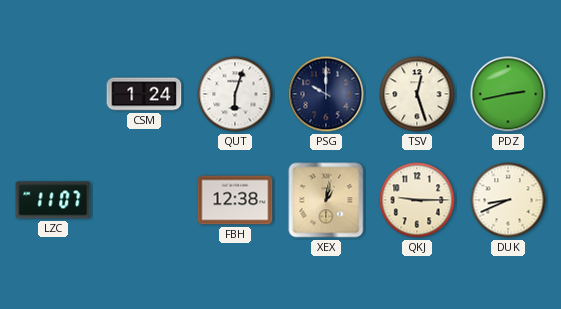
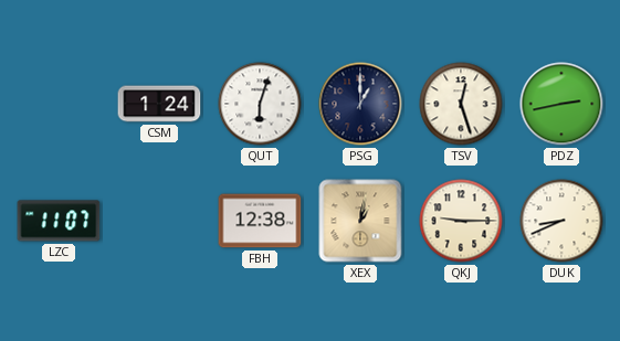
PSG: 10:00 -> 1:00 (360, 104)
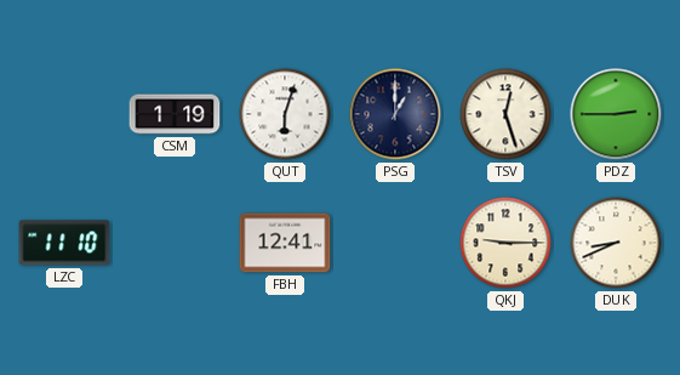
CSM: 1:24 -> 1:19 (175, 114)
PDZ: 2:43 -> 2:45 (616, 114)
LZC: 11:07 -> 11:10 (64, 243)
FBH: 12:38 -> 12:41 (285, 243)
XEX: 1:02 -> none (360, 221)
